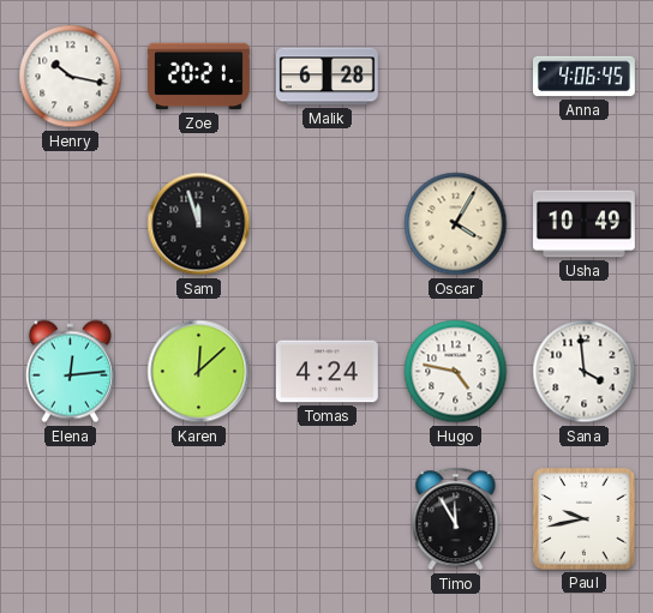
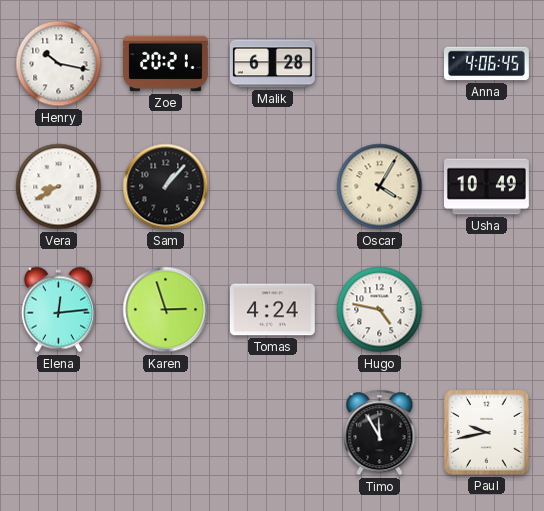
Vera: none -> 8:40 (59, 187)
Sam: 11:57 -> 1:07 (166, 187)
Karen: 12:08 -> 2:57 (166, 310)
Sana: 3:59 -> none (585, 372)
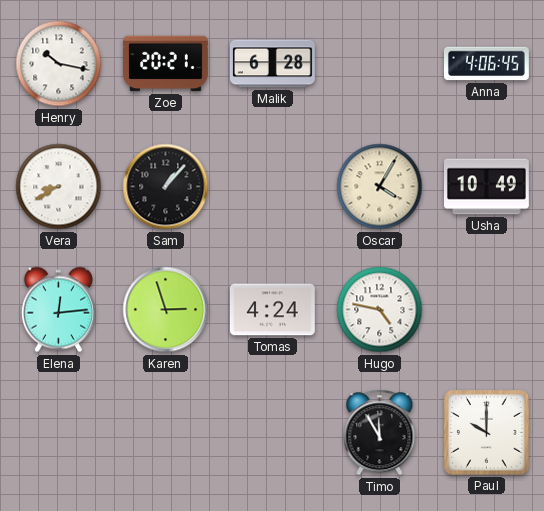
Paul: 9:43 -> 10:00 (487, 433)
